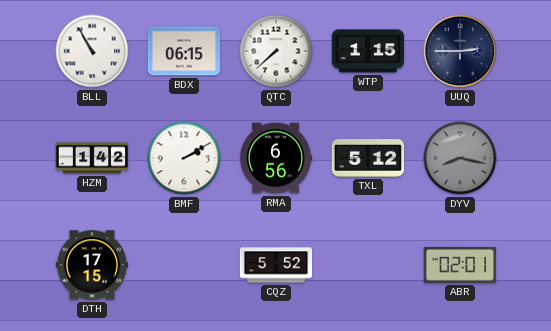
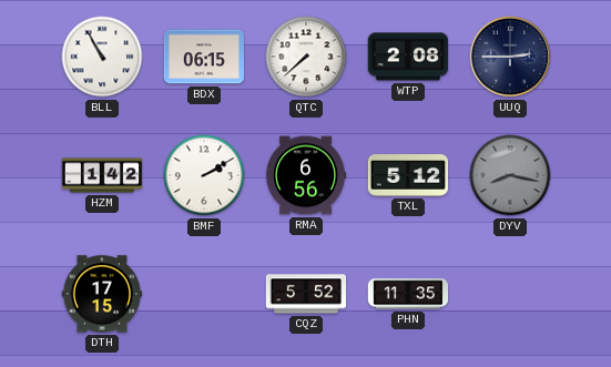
WTP: 1:15 -> 2:08 (407, 57)
PHN: none -> 11:35 (408, 294)
ABR: 02:01 -> none (459, 265)
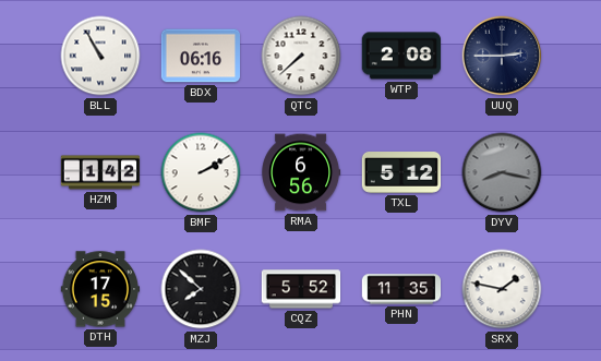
BDX: 06:15 -> 06:16 (201, 56)
MZJ: none -> 7:52 (201, 289)
SRX: none -> 1:47 (502, 289)
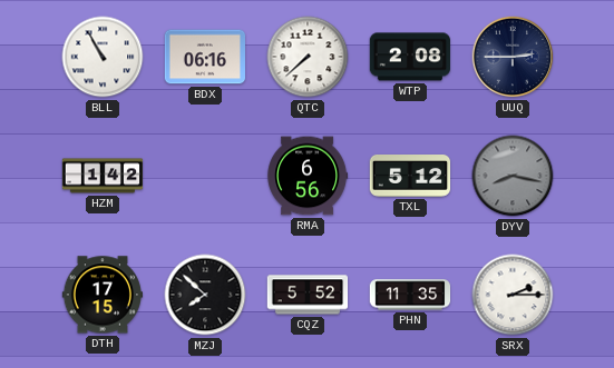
BMF: 2:10 -> none (201, 172)
SRX: 1:47 -> 2:15 (513, 295)
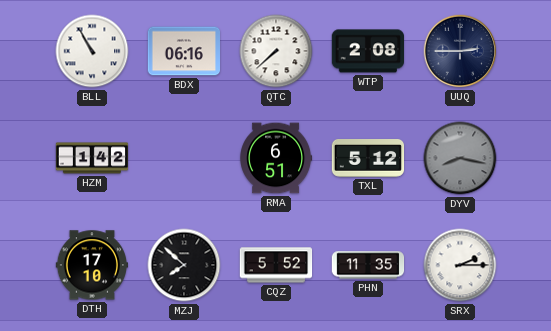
RMA: 6:56 -> 6:51 (276, 158)
DTH: 17:15 -> 17:10 (92, 265)
